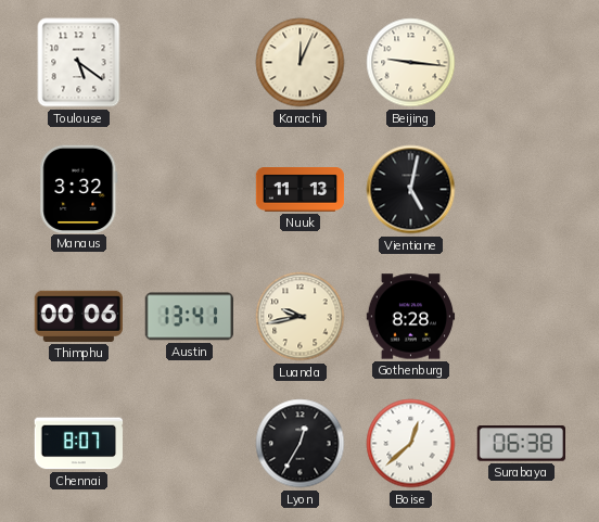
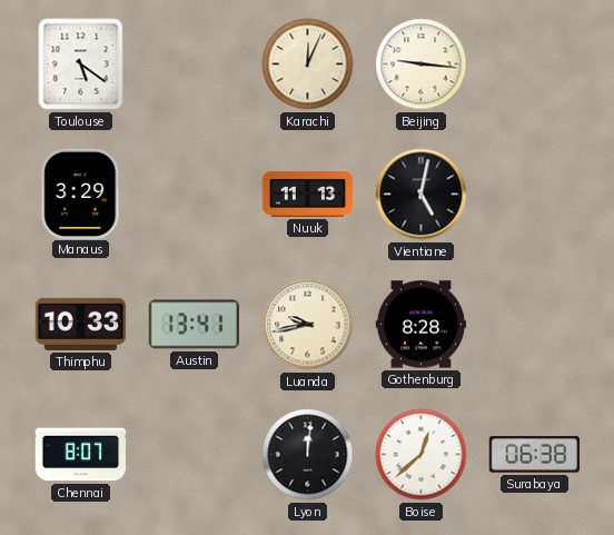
Manaus: 3:32 -> 3:29 (81, 194)
Thimphu: 00:06 -> 10:33 (80, 324)
Lyon: 12:35 -> 12:01 (308, 455)
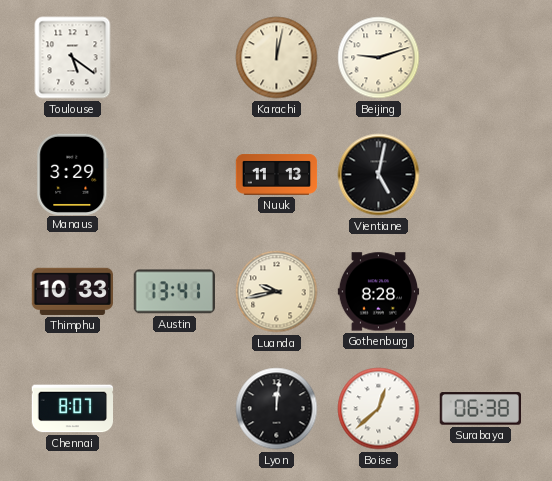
Karachi: 12:04 -> 12:02 (277, 58)
Beijing: 9:16 -> 9:12 (379, 58)
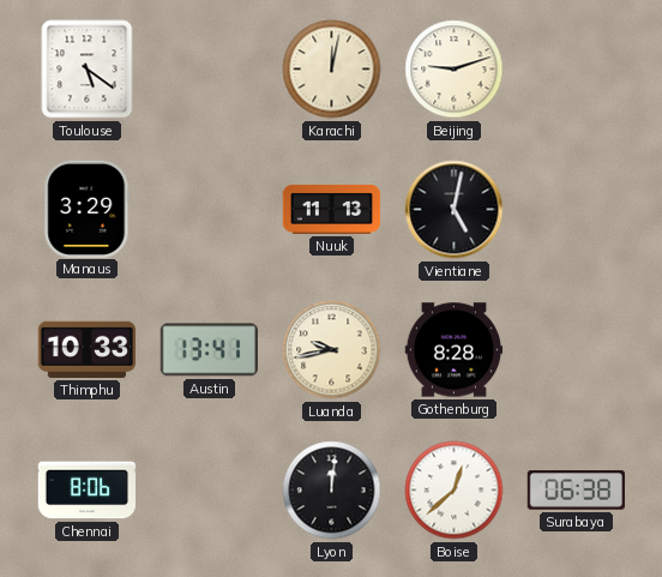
Chennai: 8:07 -> 8:06 (88, 491)
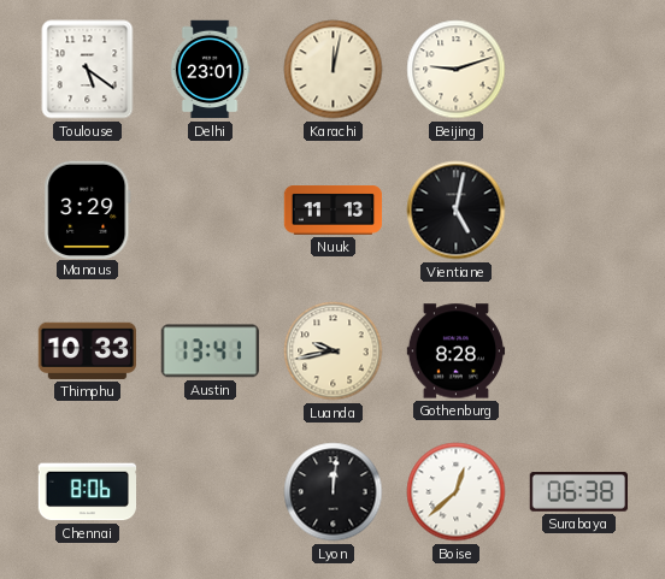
Delhi: none -> 23:01 (210, 70)
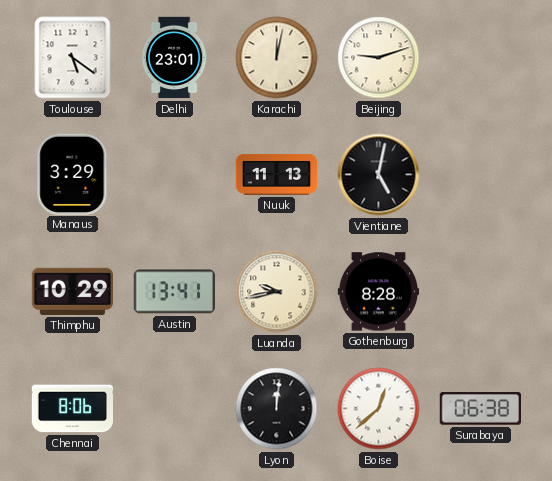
Thimphu: 10:33 -> 10:29 (72, 291)
